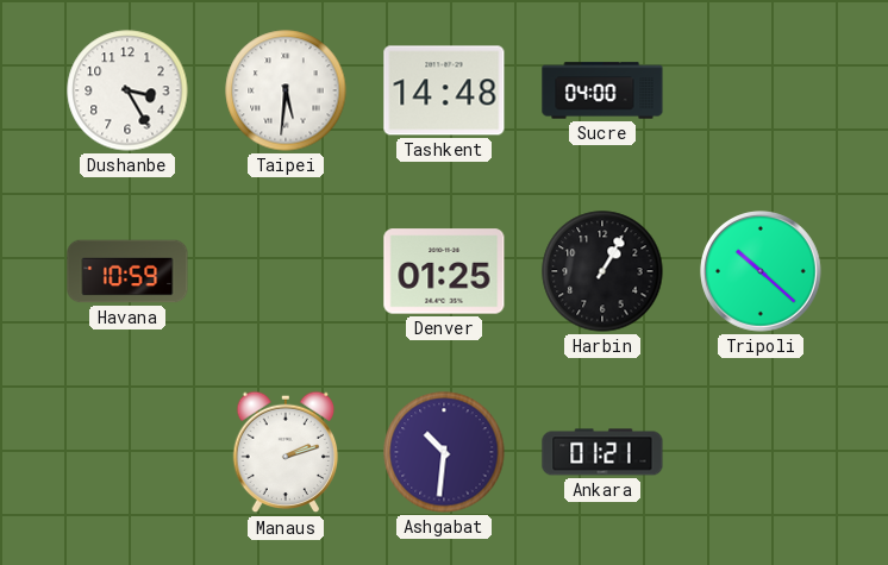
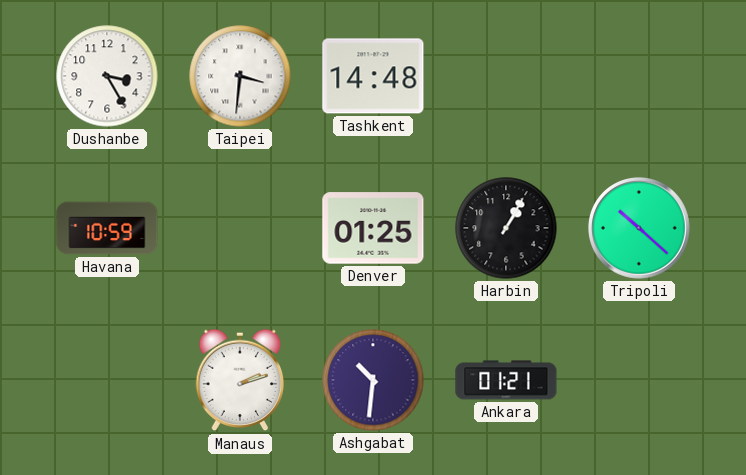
Taipei: 5:31 -> 3:31 (240, 76)
Sucre: 04:00 -> none (602, 90)
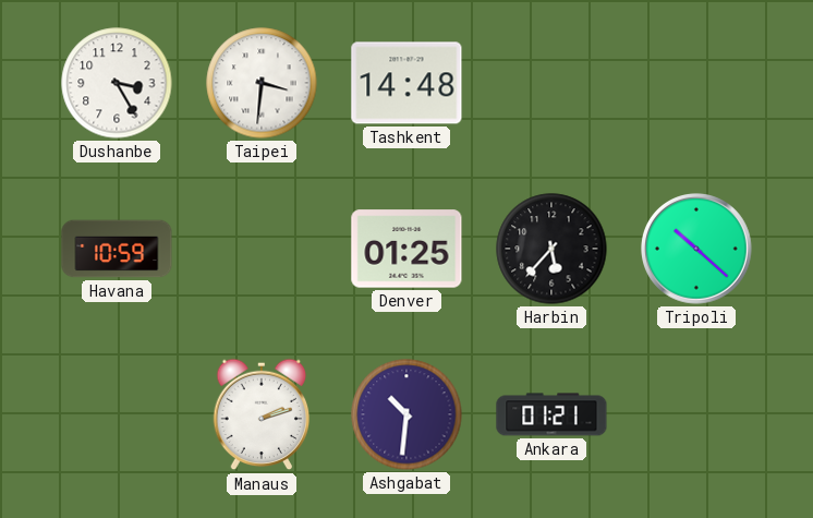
Harbin: 1:05 -> 5:37 (551, 249)
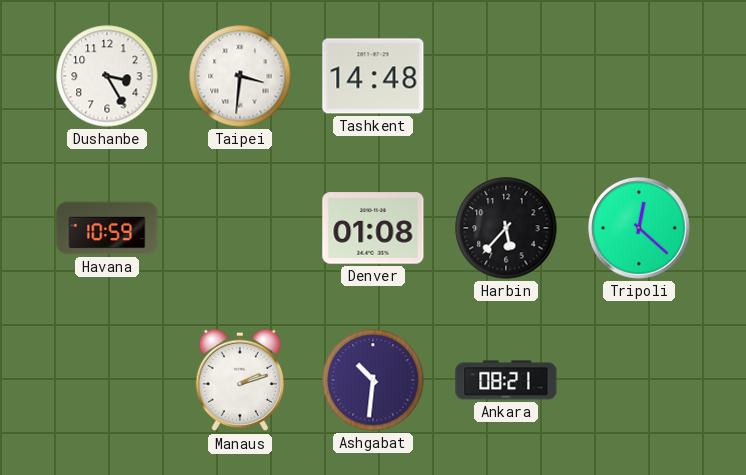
Denver: 01:25 -> 01:08 (373, 228)
Tripoli: 10:22 -> 12:22 (640, 229)
Ankara: 01:21 -> 08:21 (506, 380)
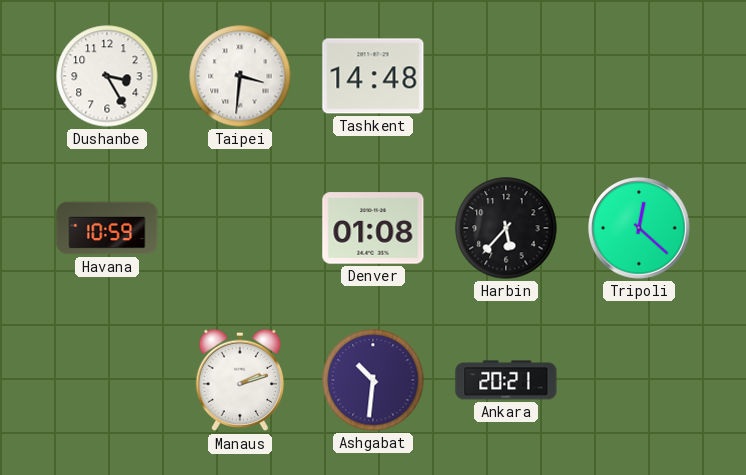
Ankara: 08:21 -> 20:21 (506, 380)
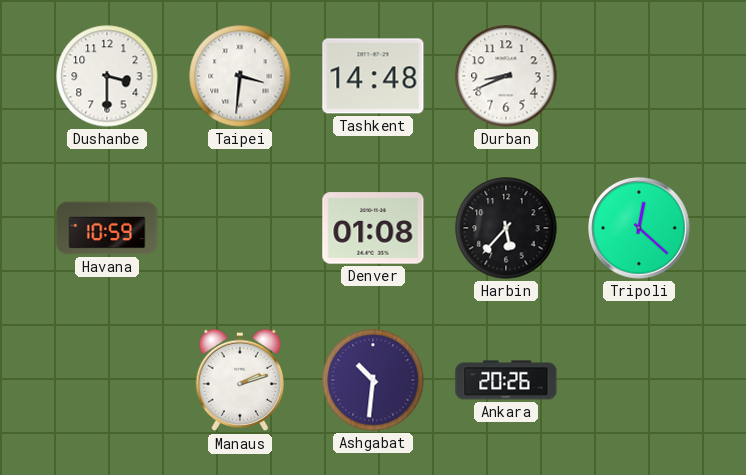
Dushanbe: 3:25 -> 3:30 (107, 76)
Durban: none -> 8:41 (506, 76)
Ankara: 20:21 -> 20:26 (506, 380)
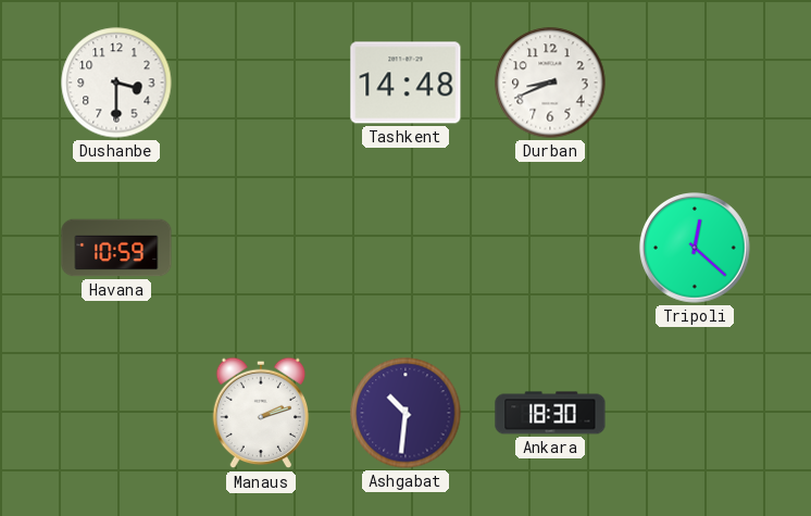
Taipei: 3:31 -> none (240, 76)
Denver: 01:08 -> none (373, 228)
Harbin: 5:37 -> none (506, 228)
Ankara: 20:26 -> 18:30 (550, 413)
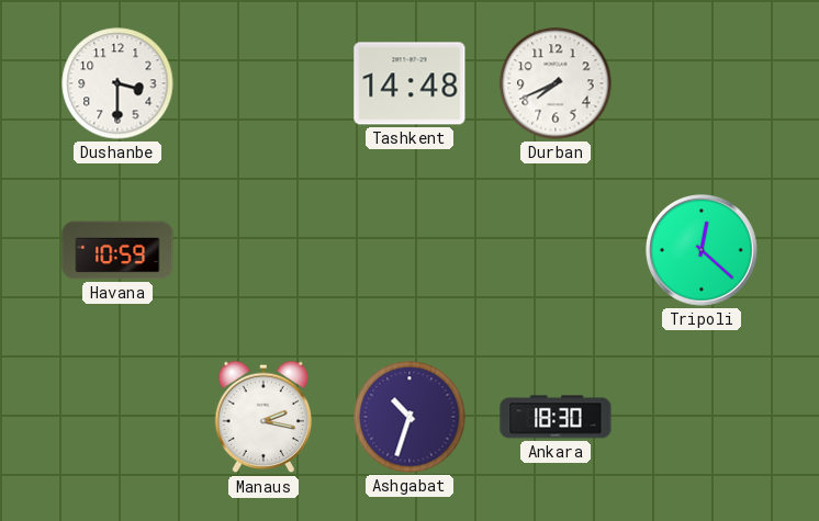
Durban: 8:41 -> 7:41 (556, 83)
Manaus: 2:12 -> 2:17 (263, 417)
Ashgabat: 10:31 -> 10:33 (409, 417)
